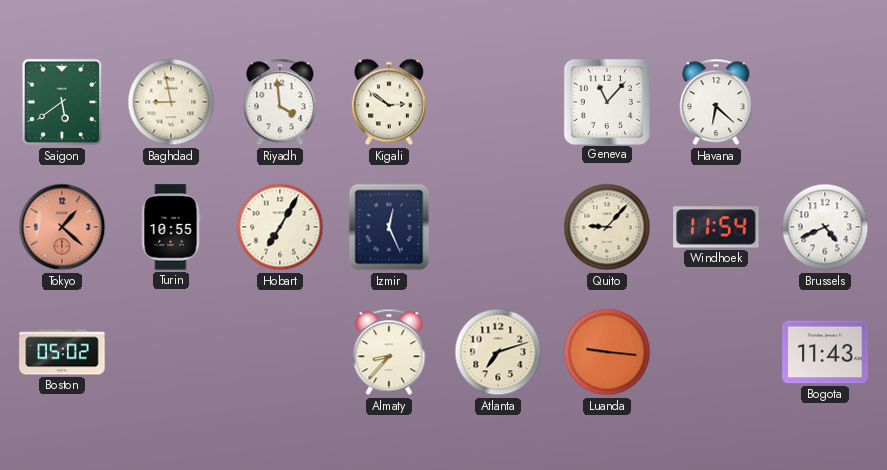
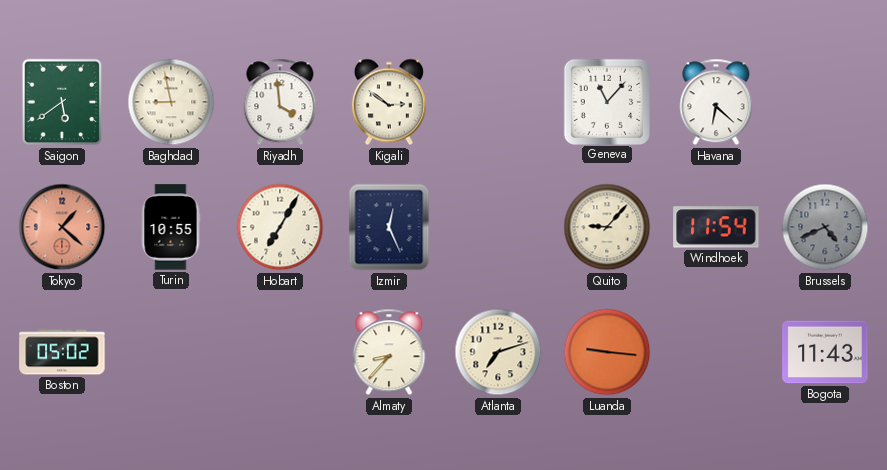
Brussels dial: white -> grey (825, 227)
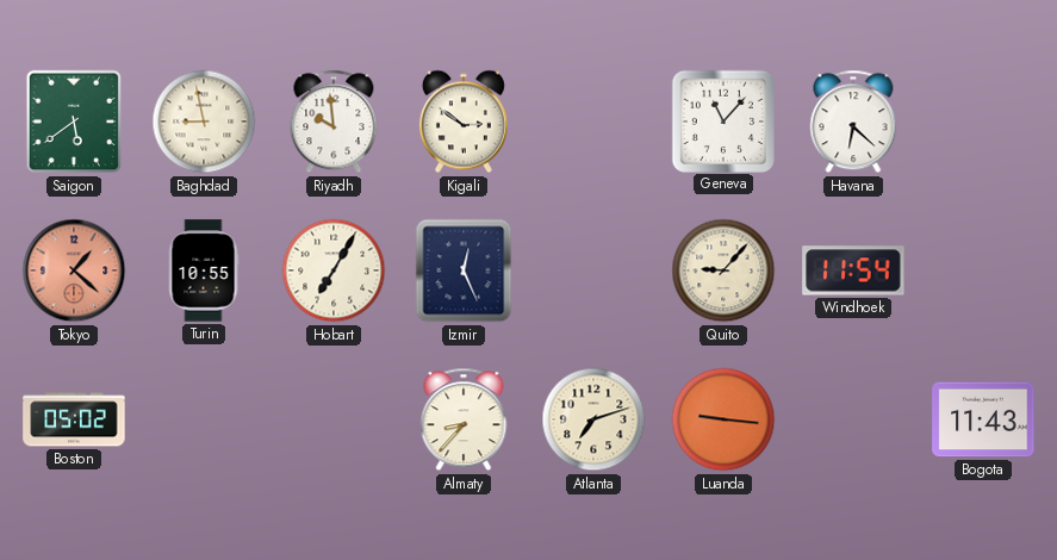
Riyadh: 3:59 -> 9:59 (334, 122)
Brussels: 4:41 -> none (825, 227)
